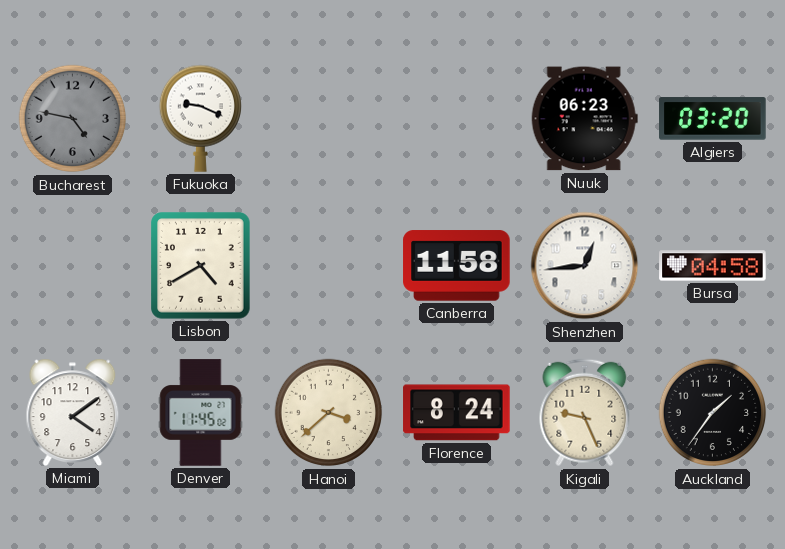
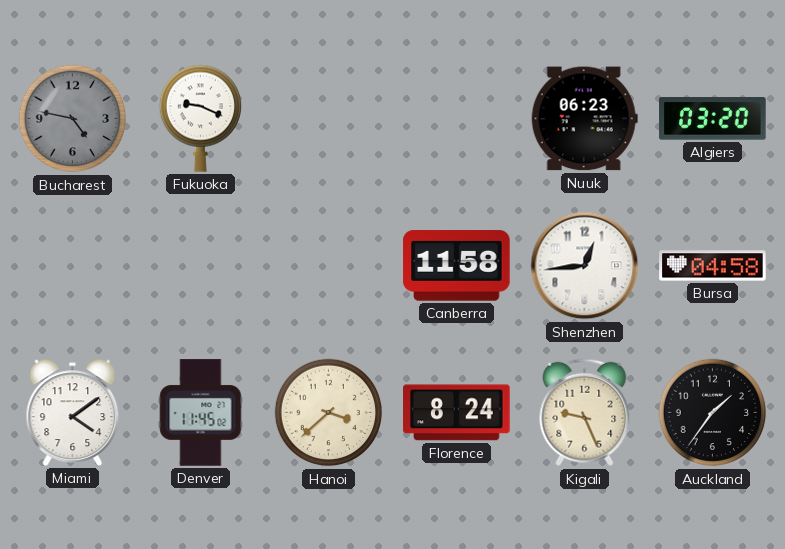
Lisbon: 4:40 -> none (201, 266)
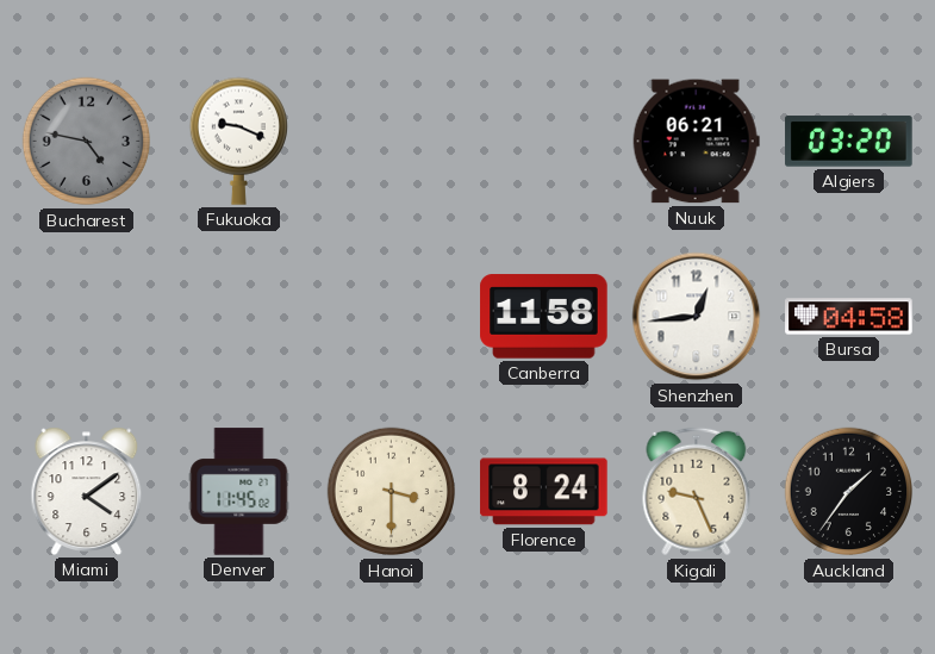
Nuuk: 06:23 -> 06:21 (696, 142)
Hanoi: 3:38 -> 3:30 (392, 492)
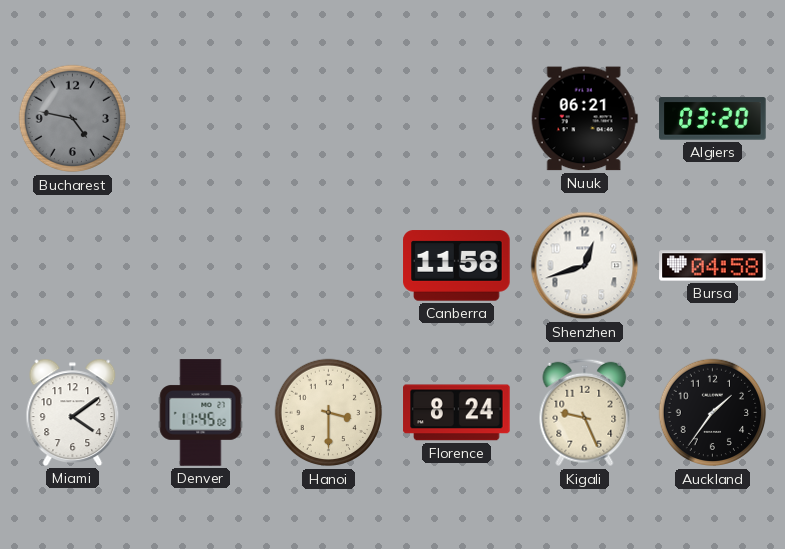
Fukuoka: 9:19 -> none (238, 141)
Shenzhen: 12:44 -> 12:42 (585, 266)
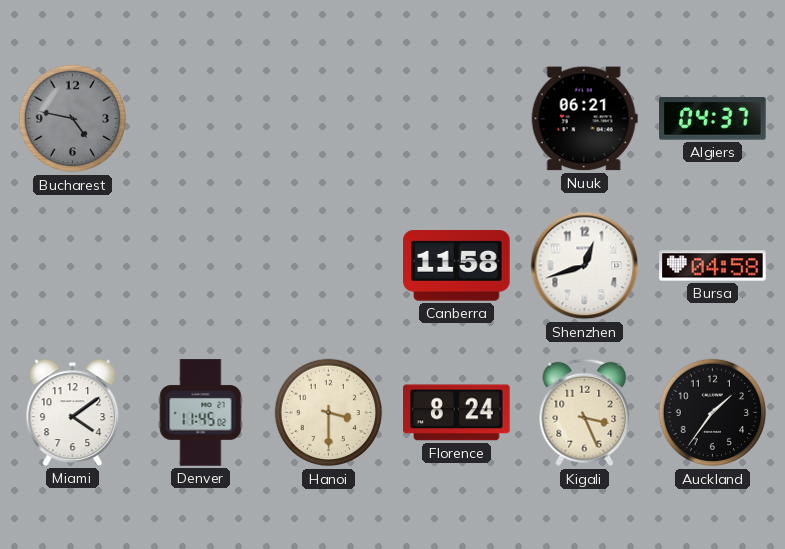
Algiers: 03:20 -> 04:37 (713, 119)
Kigali: 9:26 -> 3:26 (585, 413)
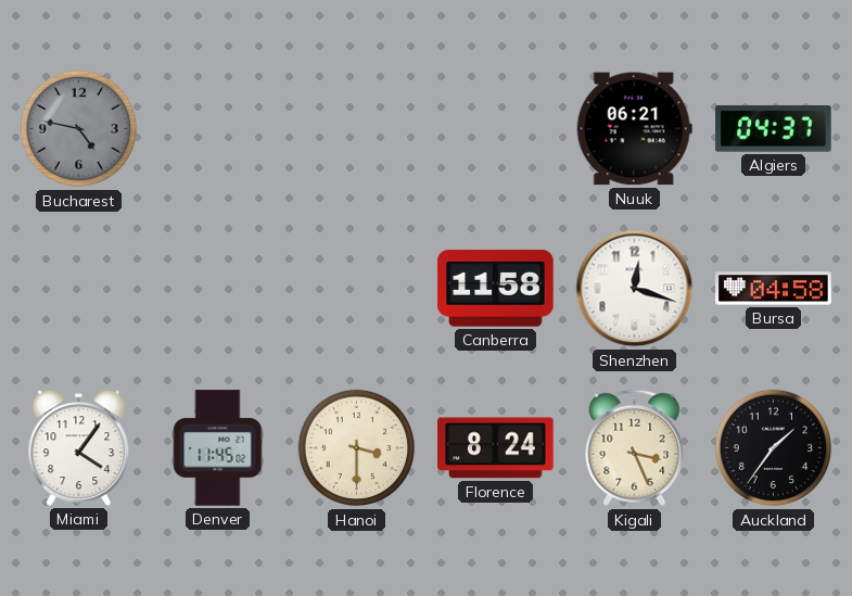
Shenzhen: 12:42 -> 12:18 (635, 289)
Miami: 4:09 -> 4:06 (79, 447)
